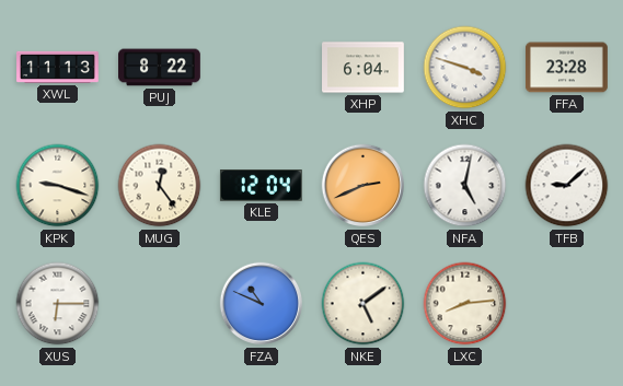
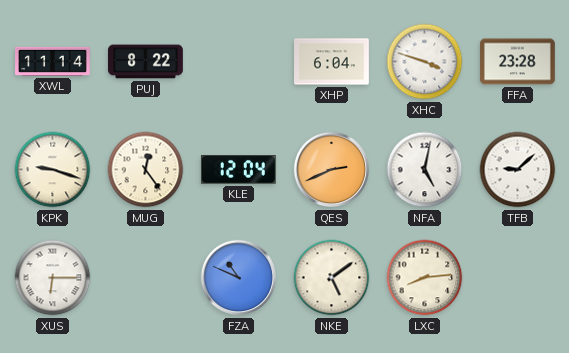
XWL: 11:13 -> 11:14 (53, 61)
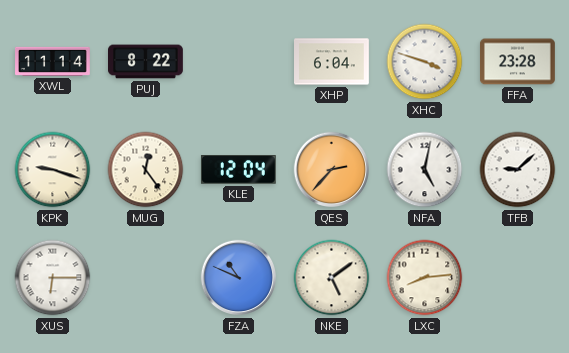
QES: 2:41 -> 2:37 (332, 170)
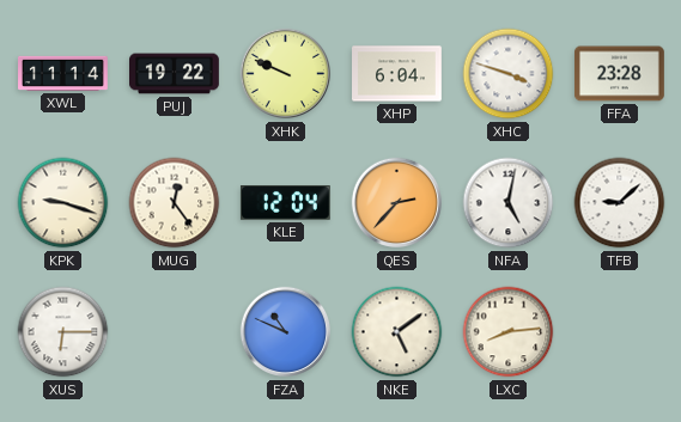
PUJ: 8:22 -> 19:22 (175, 74)
XHK: none -> 9:49 (286, 74)
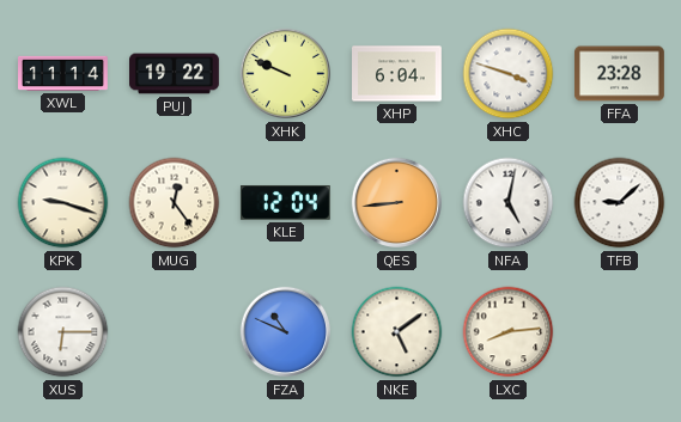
QES: 2:37 -> 8:44 (397, 203)
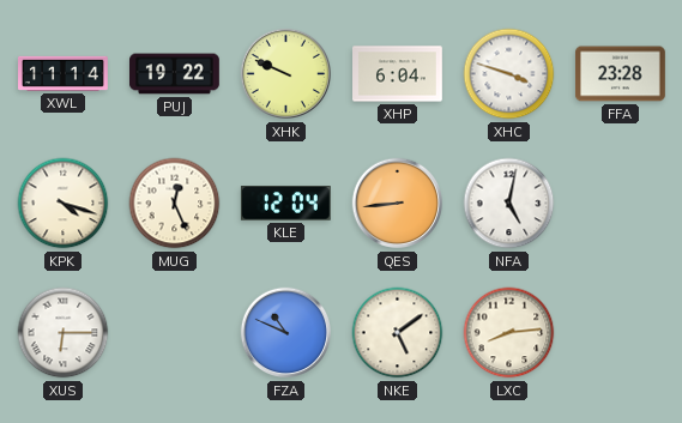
KPK: 9:18 -> 4:18 (64, 204)
MUG: 12:24 -> 12:26 (175, 204)
TFB: 9:08 -> none (620, 203)
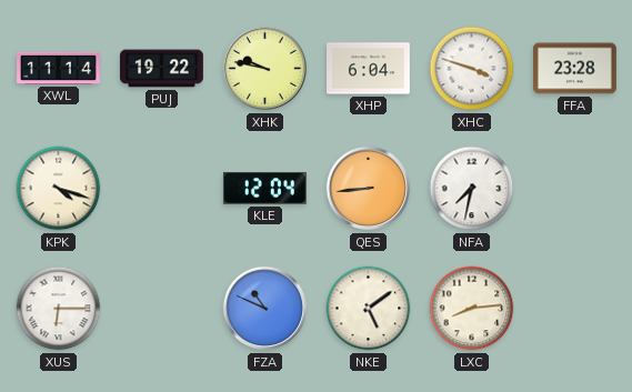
XHK: 9:49 -> 9:47 (265, 69)
MUG: 12:26 -> none (175, 204)
NFA: 5:02 -> 7:32 (472, 189)
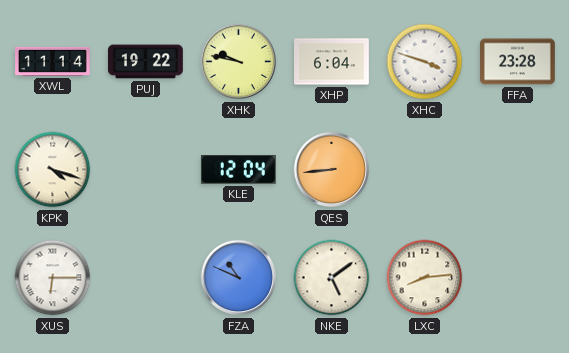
NFA: 7:32 -> none (472, 189)
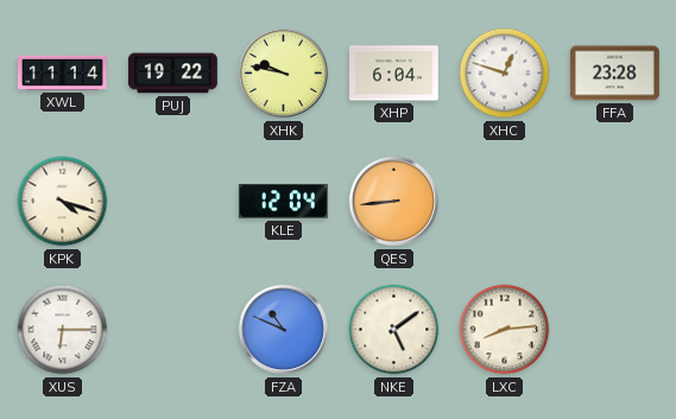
XHC: 3:48 -> 12:48 (505, 74)
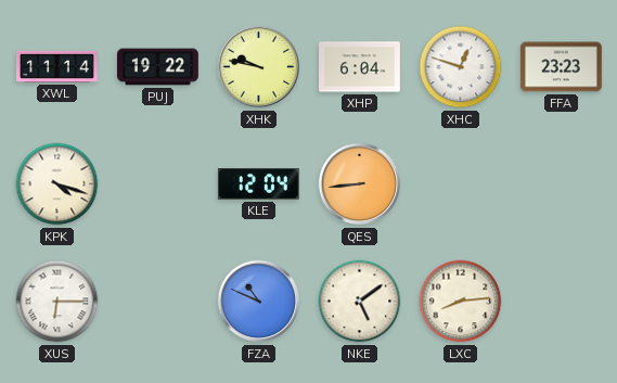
FFA: 23:28 -> 23:23 (562, 67)
